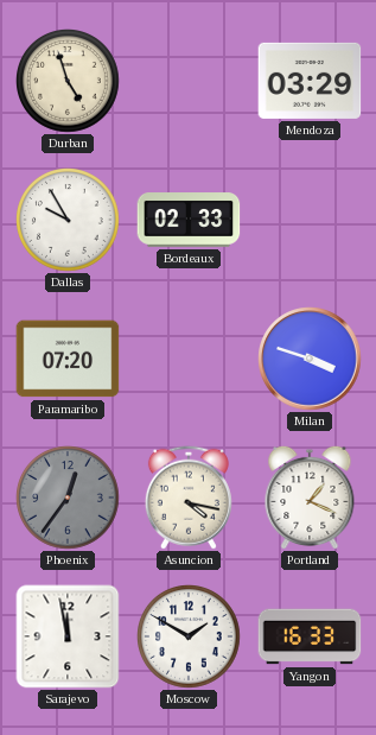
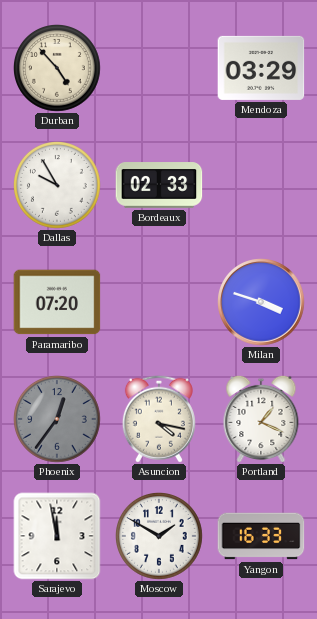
Durban: 4:57 -> 4:53 (58, 69)
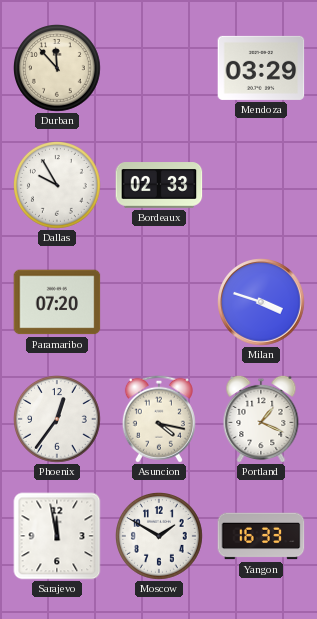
Durban: 4:53 -> 11:53 (58, 69)
Phoenix dial: grey -> white (58, 420)
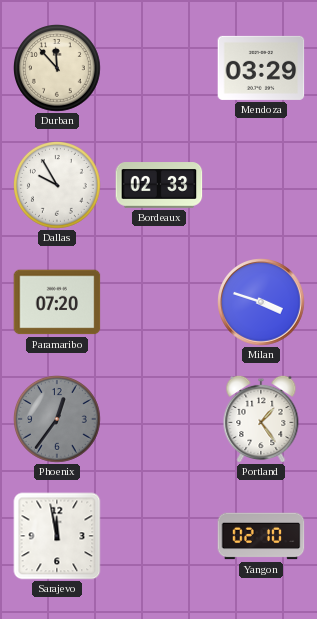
Phoenix dial: white -> grey (58, 420)
Asuncion: 4:17 -> none (159, 419)
Portland: 1:19 -> 1:24 (261, 419)
Moscow: 1:50 -> none (160, 537)
Yangon: 16:33 -> 02:10 (261, 536)
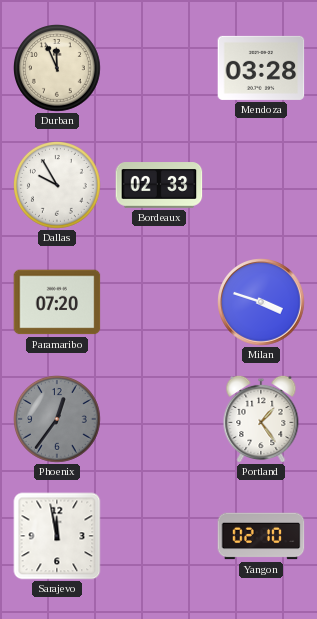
Durban: 11:53 -> 11:56 (58, 69)
Mendoza: 03:29 -> 03:28 (261, 68)
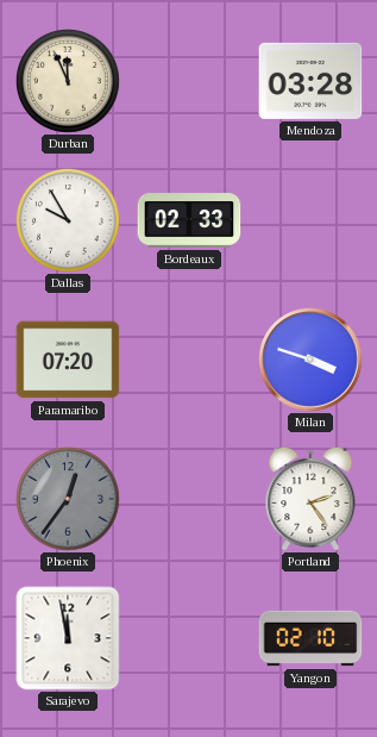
Portland: 1:24 -> 2:24 (310, 499)
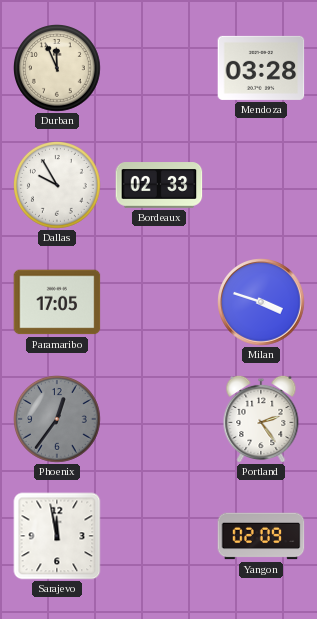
Paramaribo: 07:20 -> 17:05 (57, 302)
Yangon: 02:10 -> 02:09 (261, 536)
